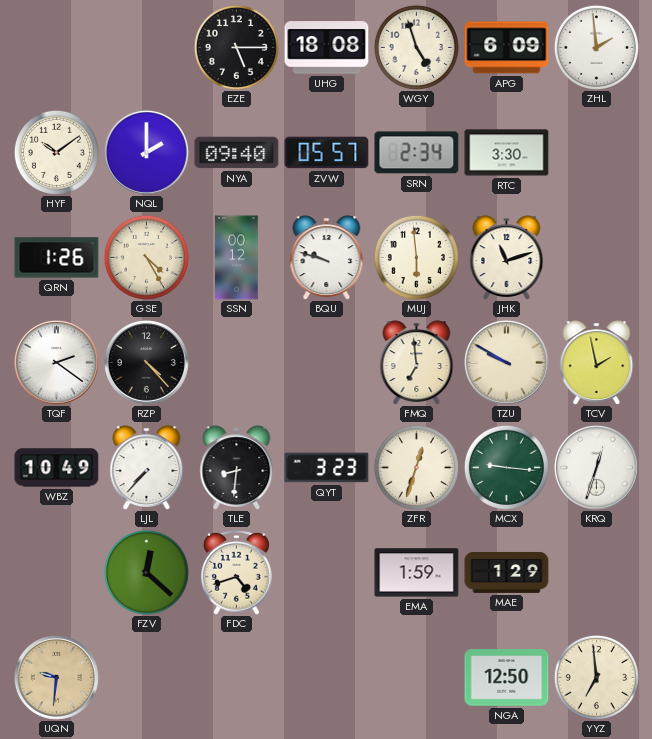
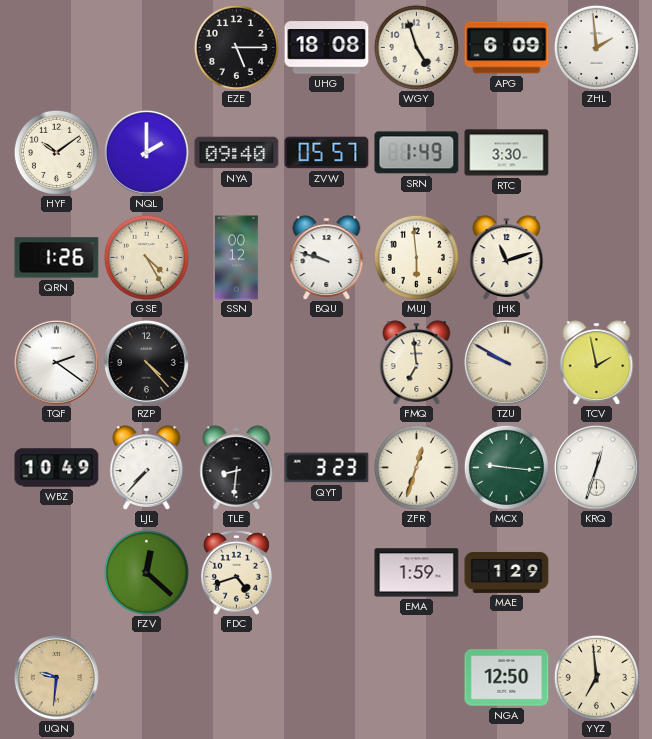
SRN: 2:34 -> 1:49 (417, 153)
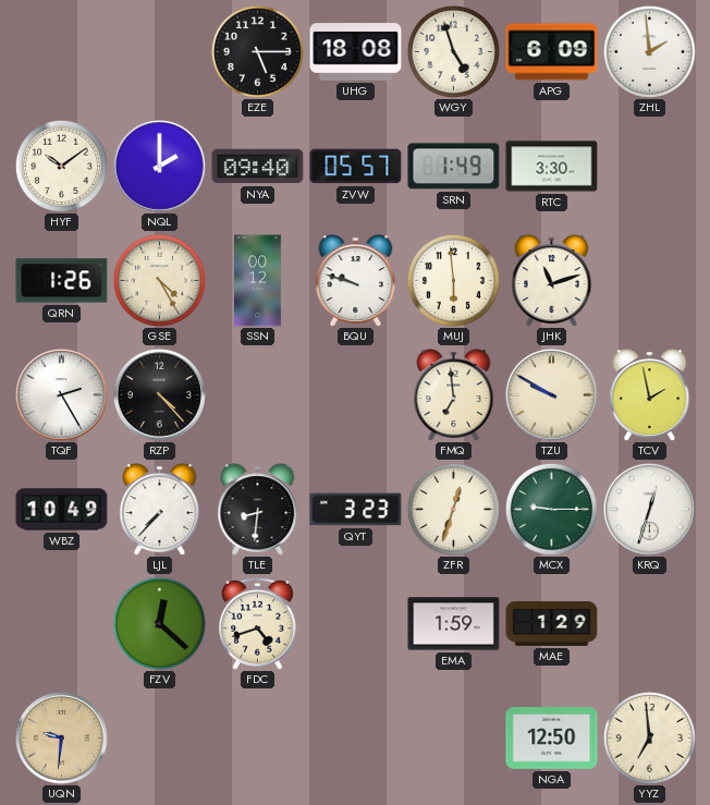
TQF: 2:21 -> 2:25 (61, 394)
MCX: 9:16 -> 9:15 (551, 509)
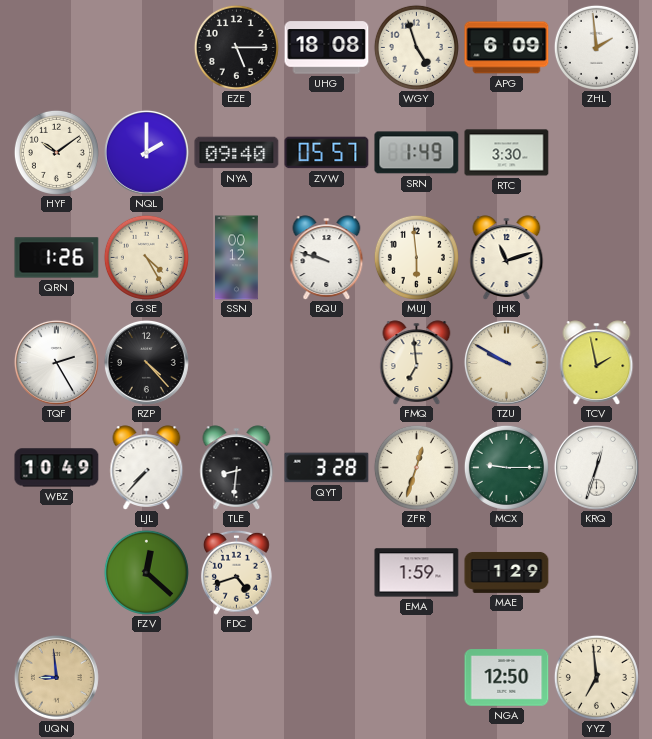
QYT: 3:23 -> 3:28 (327, 468)
UQN: 9:31 -> 8:59 (56, 677)
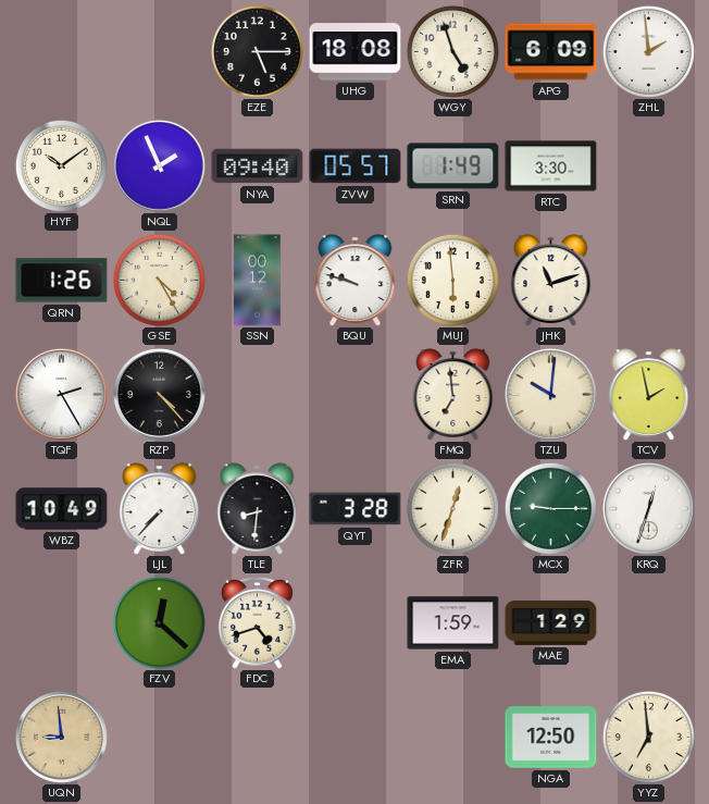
NQL: 2:00 -> 1:56 (159, 165)
TZU: 9:50 -> 10:01 (550, 394)
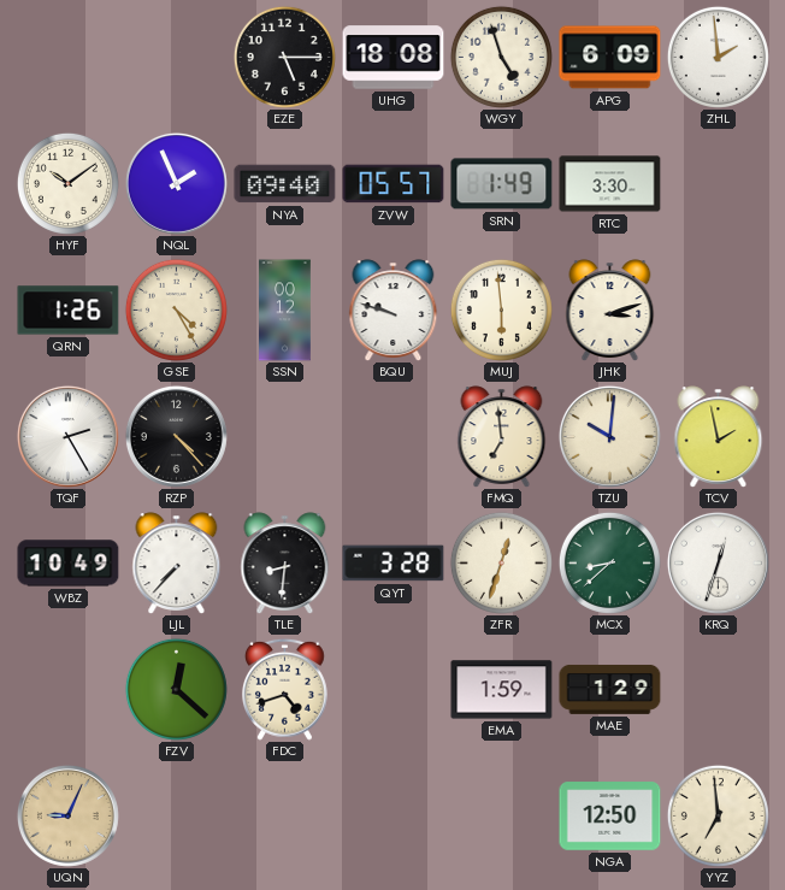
JHK: 11:12 -> 3:12 (610, 311)
MCX: 9:15 -> 8:38 (609, 562)
UQN: 8:59 -> 9:04 (67, 815)
